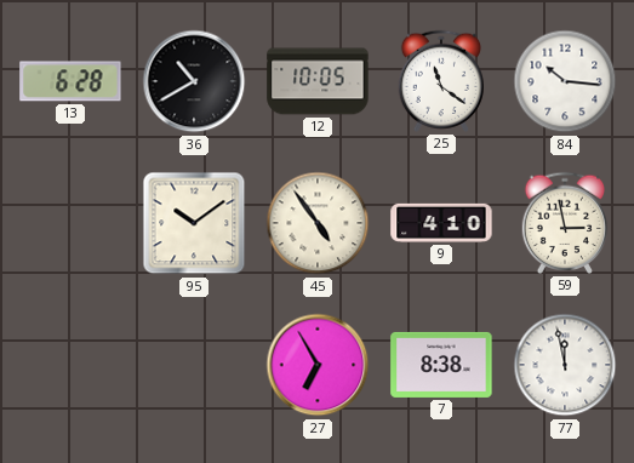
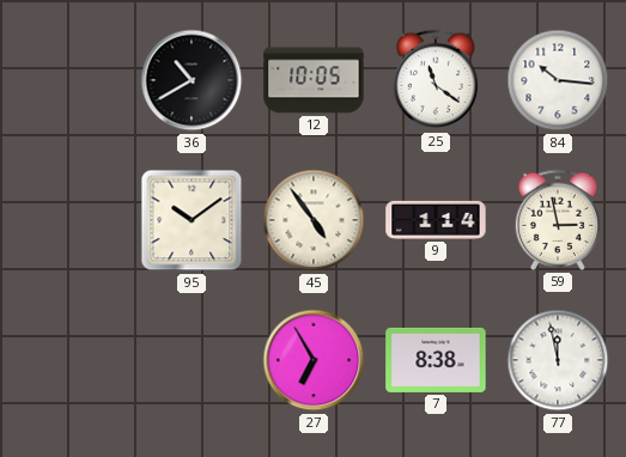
13: 6:28 -> none (70, 81)
9: 4:10 -> 1:14 (436, 220)
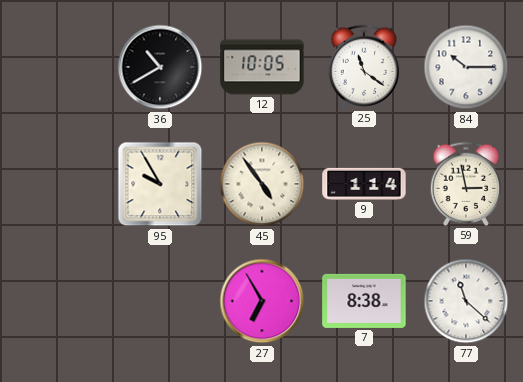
84: 10:16 -> 10:15 (466, 67)
95: 10:09 -> 9:55 (160, 184)
77: 11:58 -> 11:22 (466, 301)
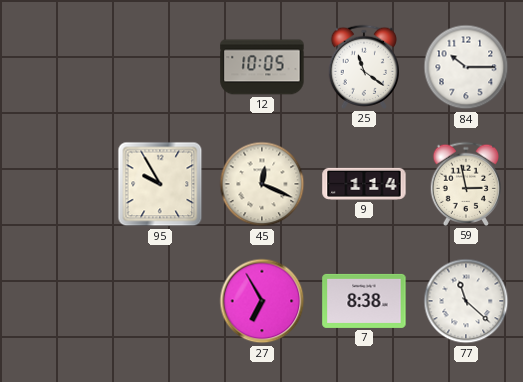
36: 10:40 -> none (160, 67)
45: 4:54 -> 12:19 (262, 184)
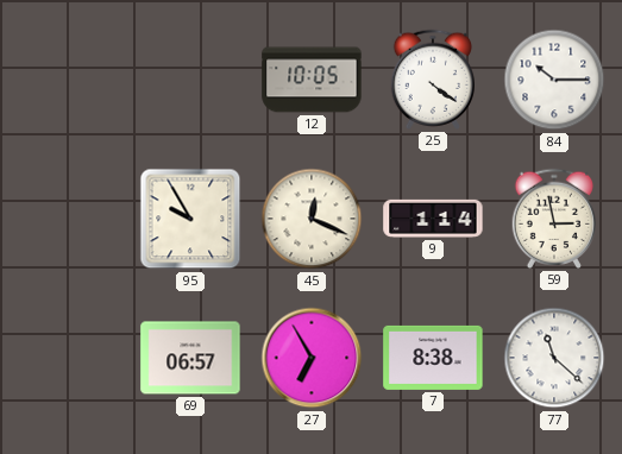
25: 11:21 -> 4:21 (432, 80)
69: none -> 06:57 (190, 358)
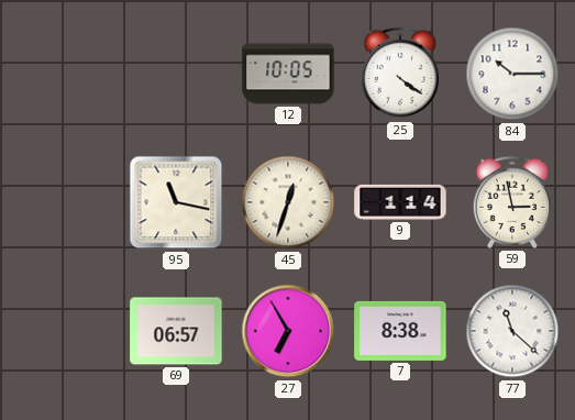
95: 9:55 -> 11:17 (176, 202)
45: 12:19 -> 12:33 (288, 202)
